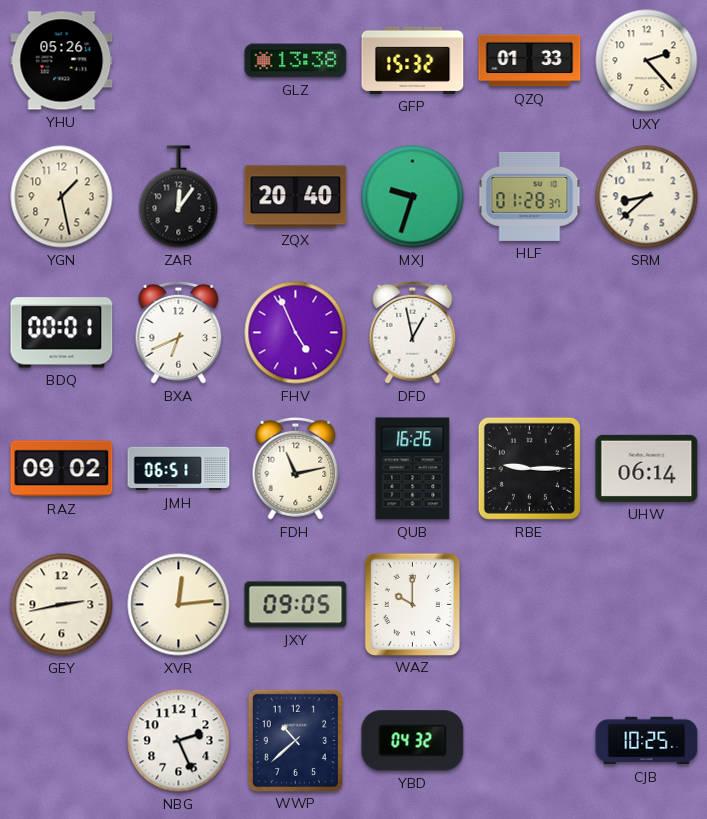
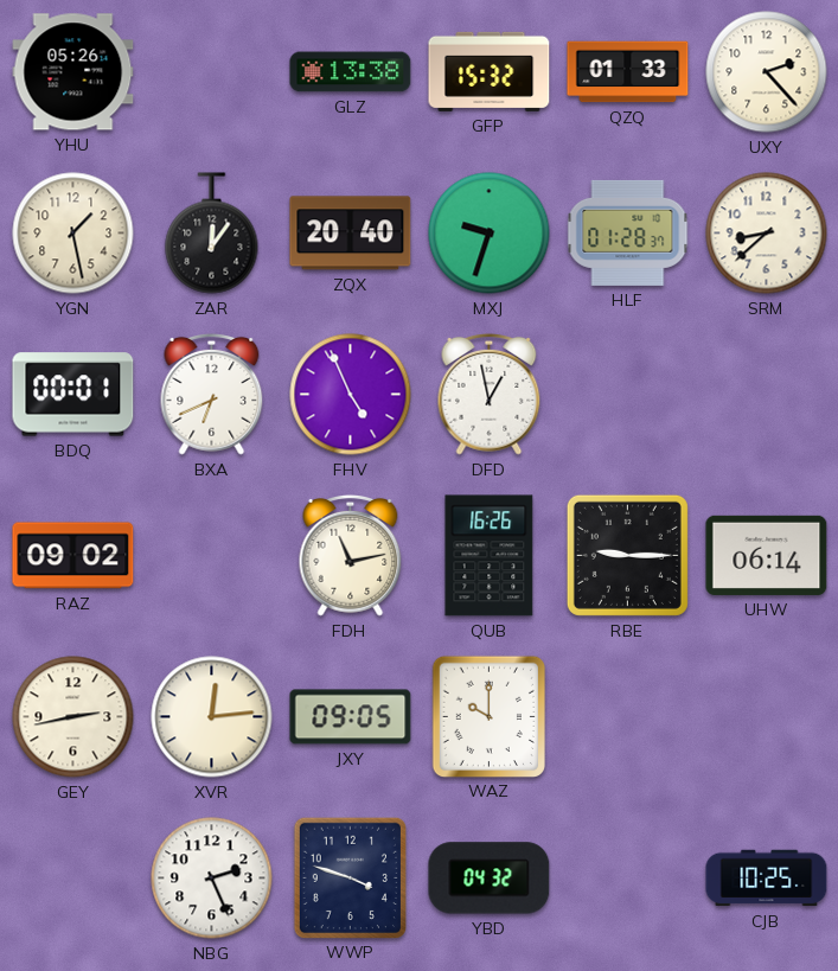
JMH: 06:51 -> none (179, 469)
WWP: 10:38 -> 3:48 (350, 877)
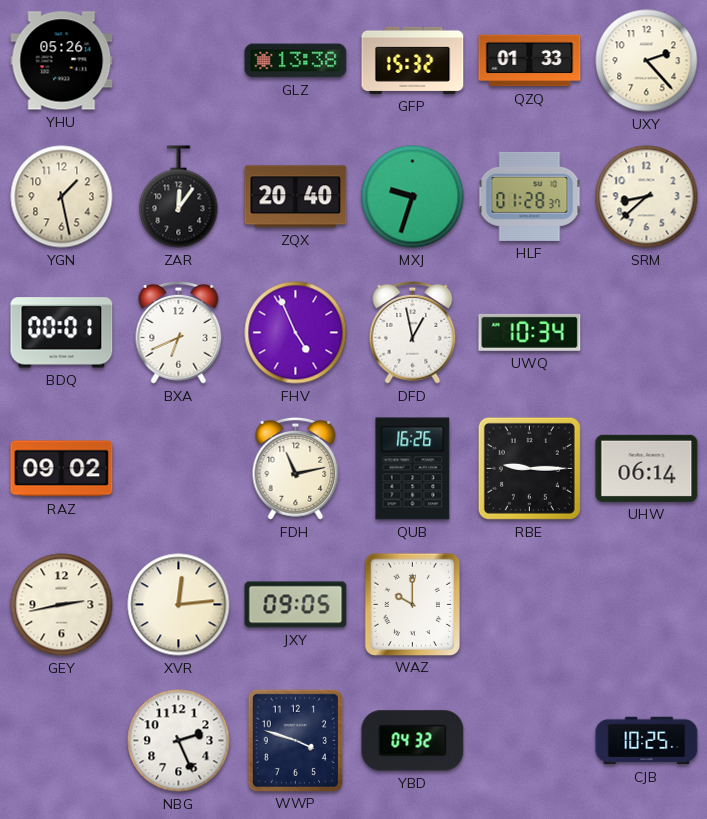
UWQ: none -> 10:34 (530, 332)
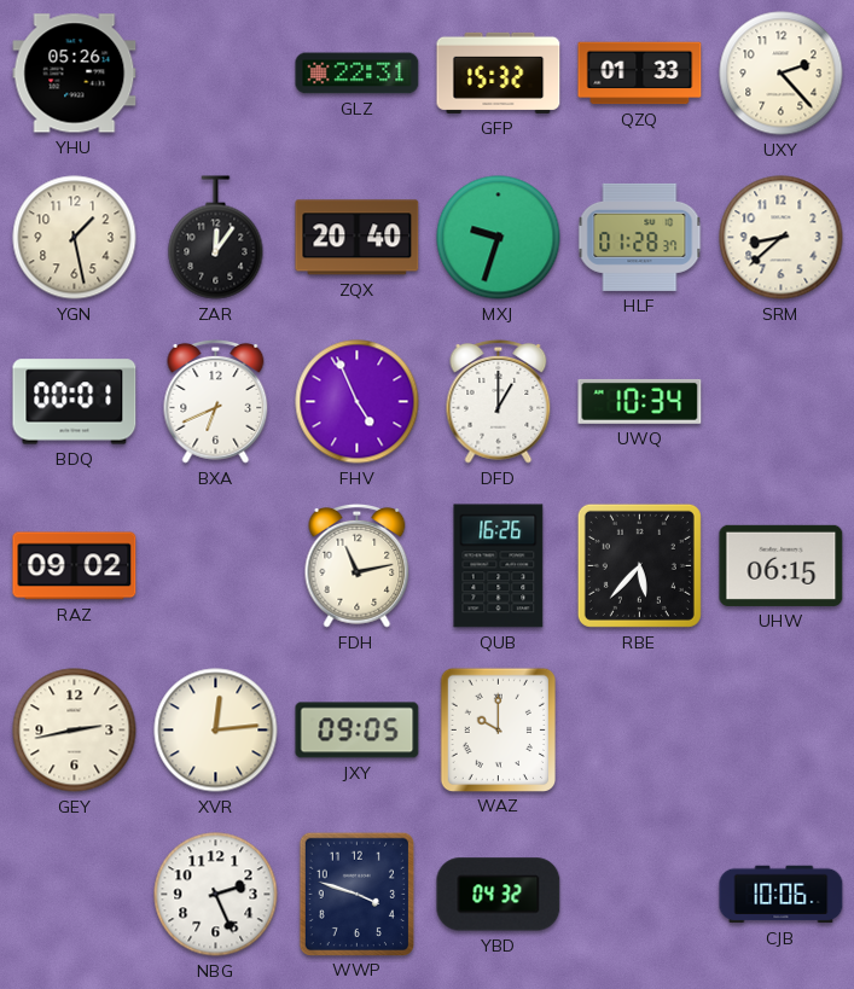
GLZ: 13:38 -> 22:31 (358, 74)
DFD: 12:58 -> 1:00 (499, 401)
RBE: 9:15 -> 5:37 (639, 565)
UHW: 06:14 -> 06:15 (782, 565)
CJB: 10:25 -> 10:06 (782, 895)
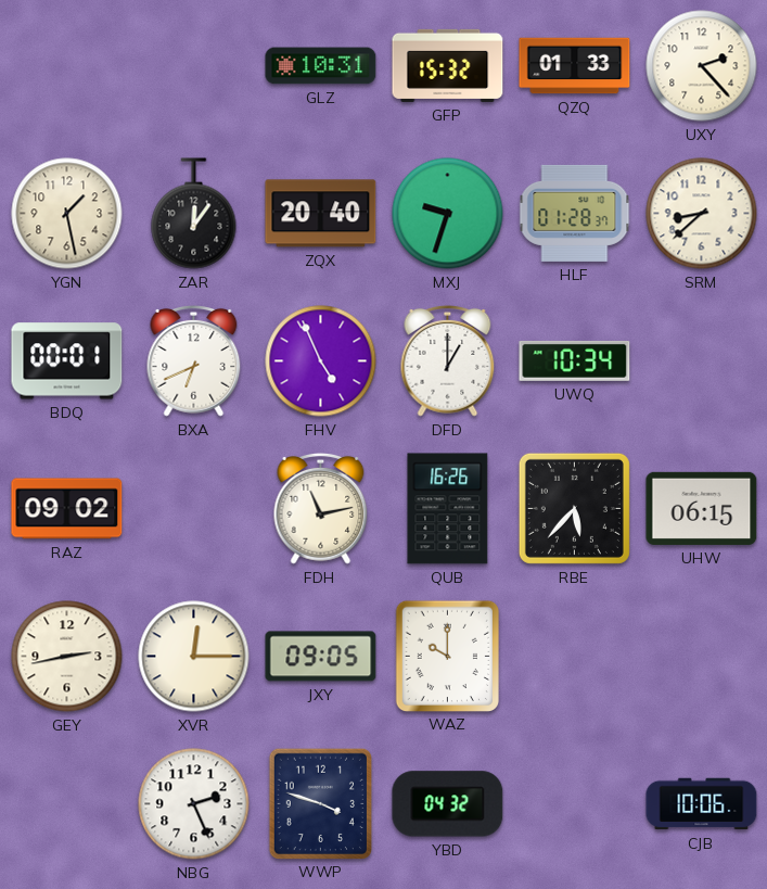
YHU: 05:26 -> none (75, 74)
GLZ: 22:31 -> 10:31 (321, 66)
XVR: 12:14 -> 12:15 (194, 657)
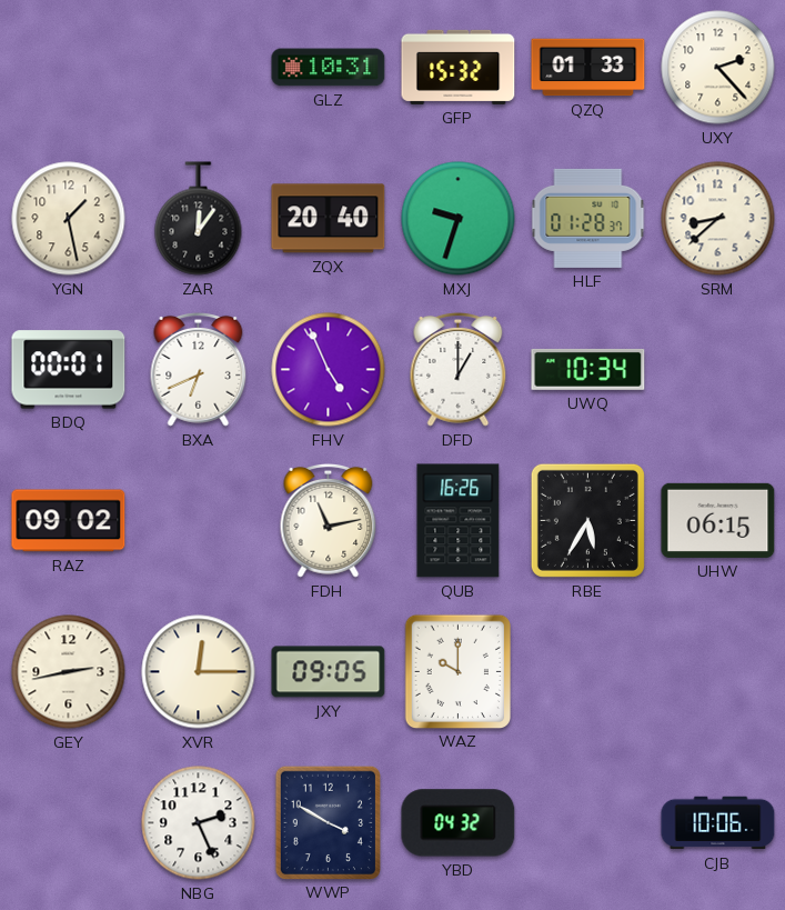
RBE: 5:37 -> 5:35 (587, 520)
WWP: 3:48 -> 3:50 (328, 822)
